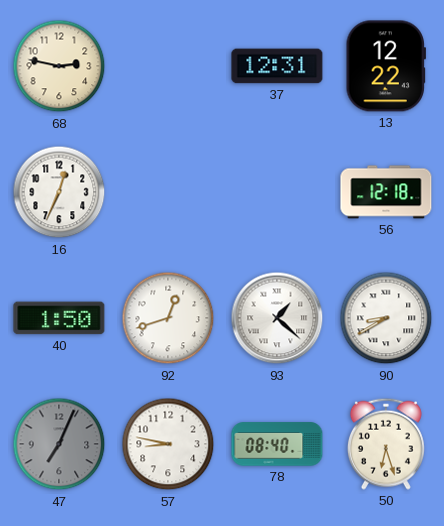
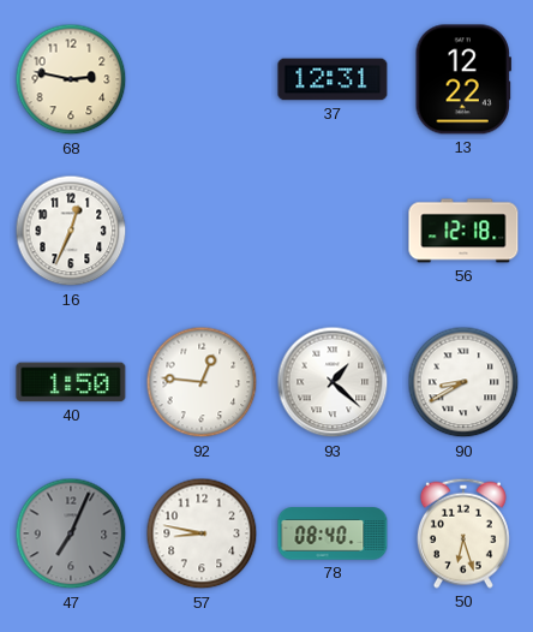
92: 12:42 -> 12:46 (202, 382)
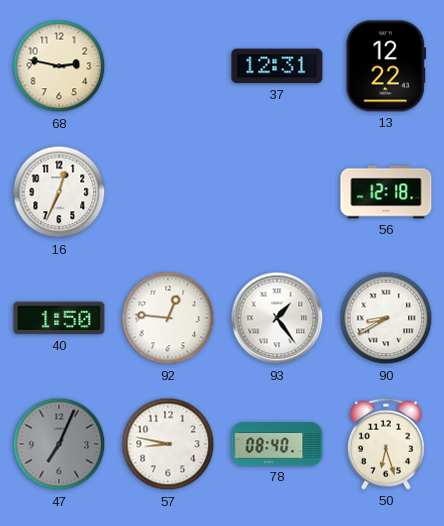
93: 1:22 -> 1:24 (277, 318)
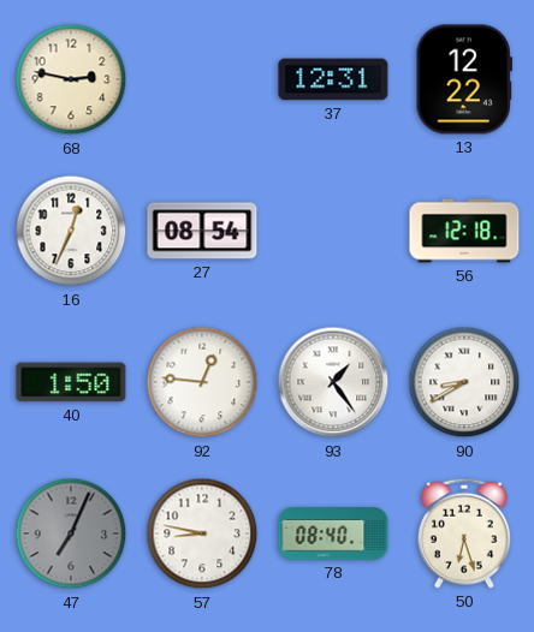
27: none -> 08:54 (202, 231)
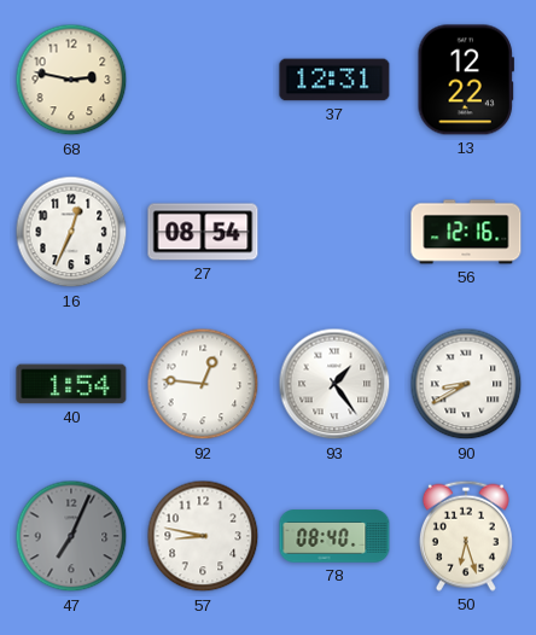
56: 12:18 -> 12:16 (466, 232)
40: 1:50 -> 1:54 (71, 384)
